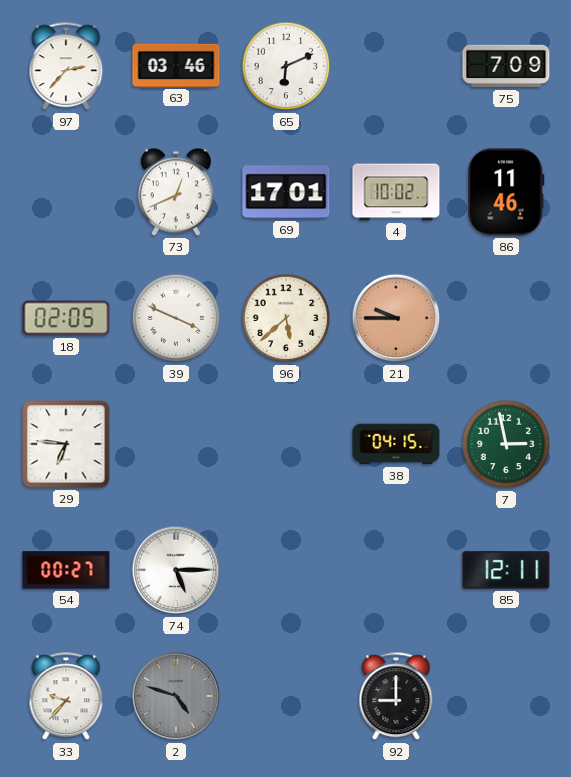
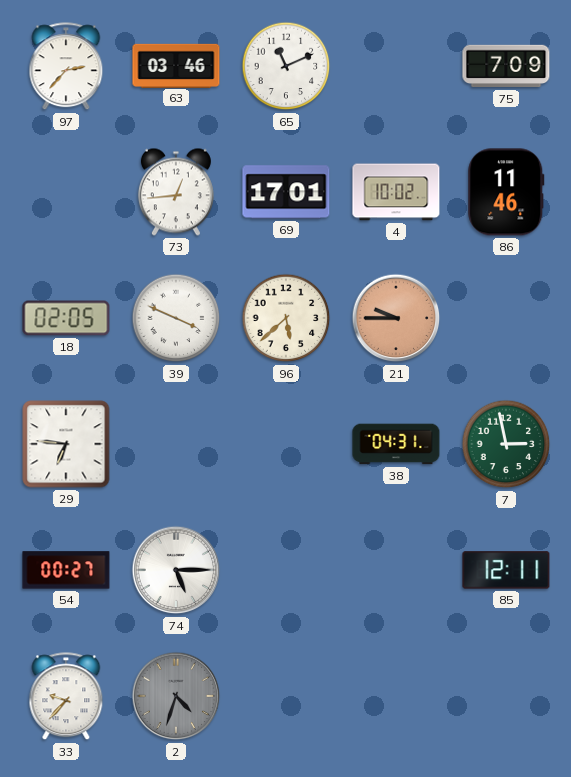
65: 6:11 -> 11:11 (286, 66)
73: 12:41 -> 12:44 (176, 192)
38: 04:15 -> 04:31 (396, 444)
2: 4:48 -> 4:33 (176, 696)
92: 9:00 -> none (396, 697)
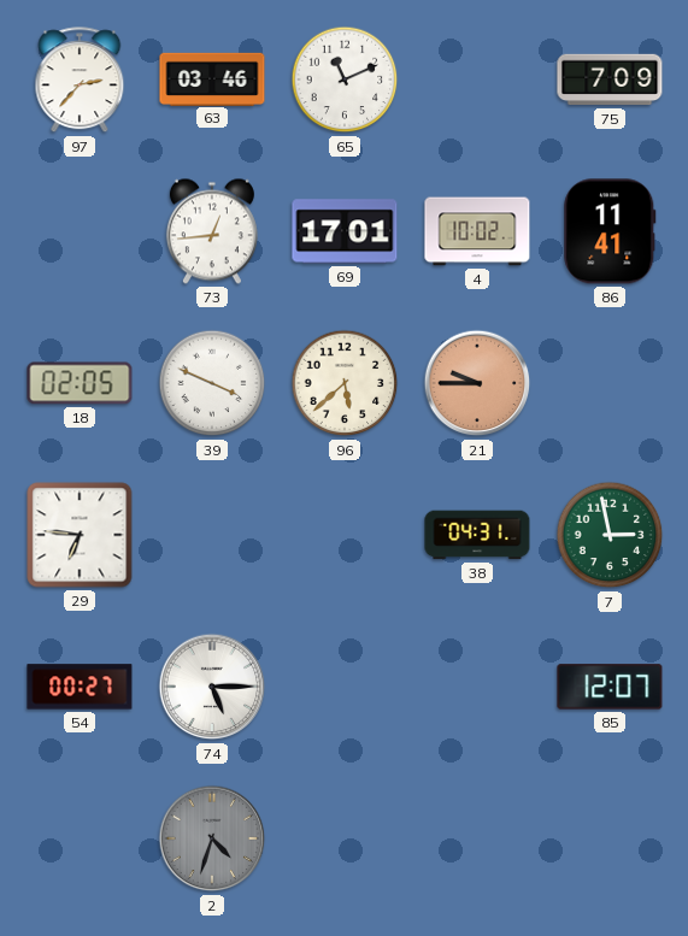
86: 11:46 -> 11:41 (610, 231)
85: 12:11 -> 12:07 (610, 687)
33: 9:37 -> none (66, 697)
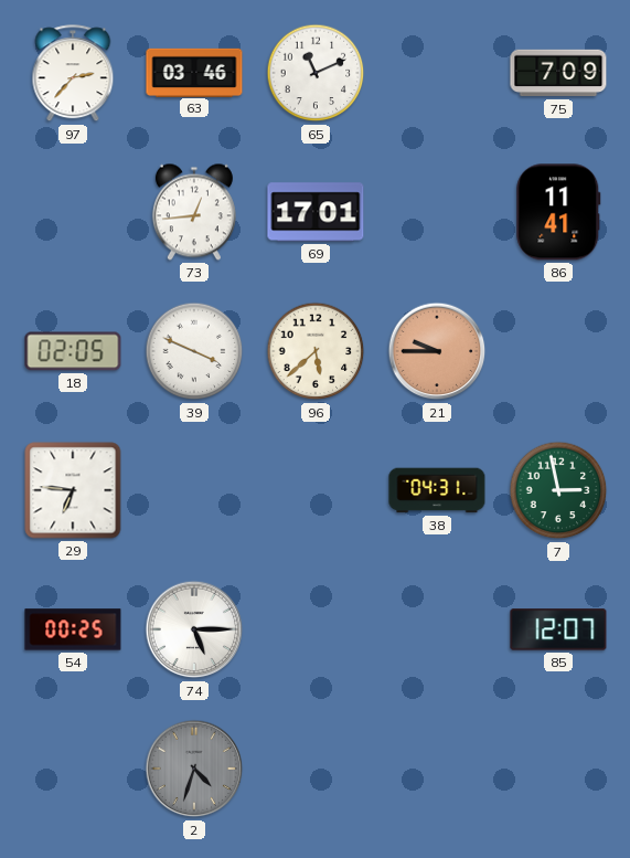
4: 10:02 -> none (477, 231)
54: 00:27 -> 00:25 (73, 629)
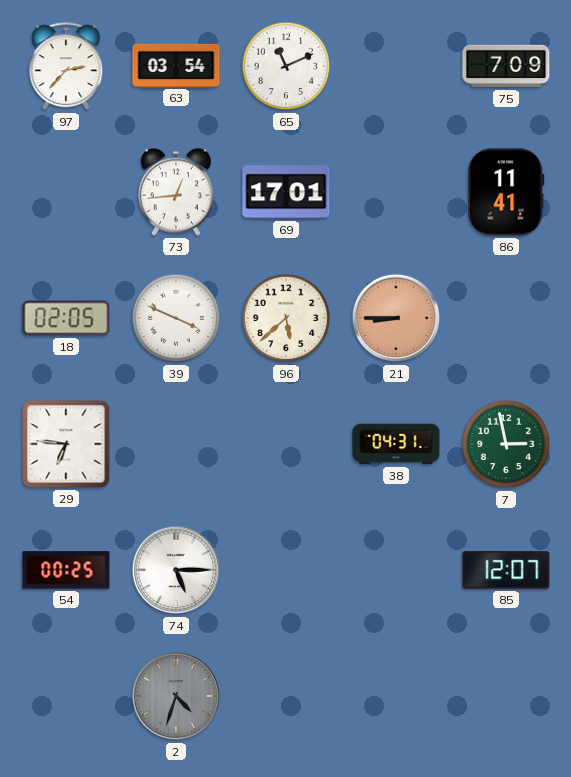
63: 03:46 -> 03:54 (176, 65)
21: 9:45 -> 8:45 (396, 318)
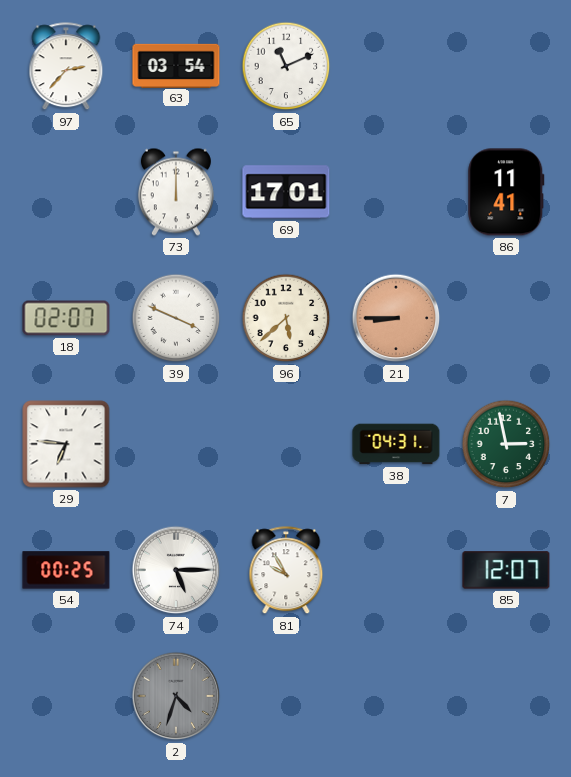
75: 7:09 -> none (506, 66)
73: 12:44 -> 12:00 (176, 192)
18: 02:05 -> 02:07 (66, 318)
81: none -> 9:55 (286, 571)
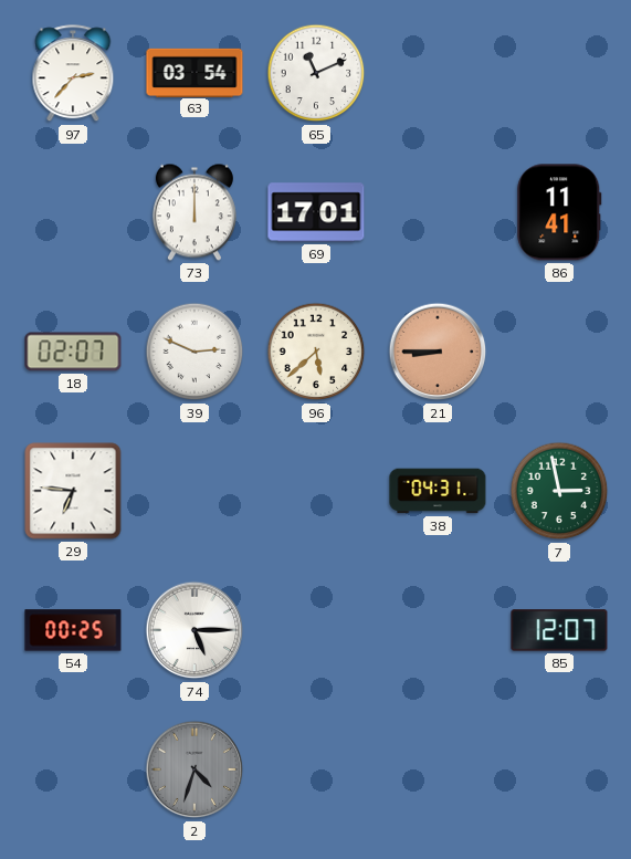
39: 3:49 -> 2:49 (194, 352)
81: 9:55 -> none (286, 571)
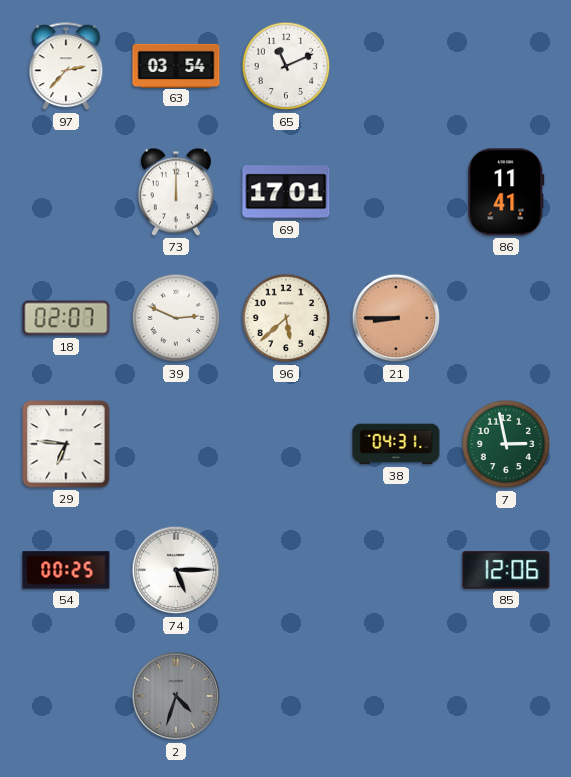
85: 12:07 -> 12:06 (506, 570)
